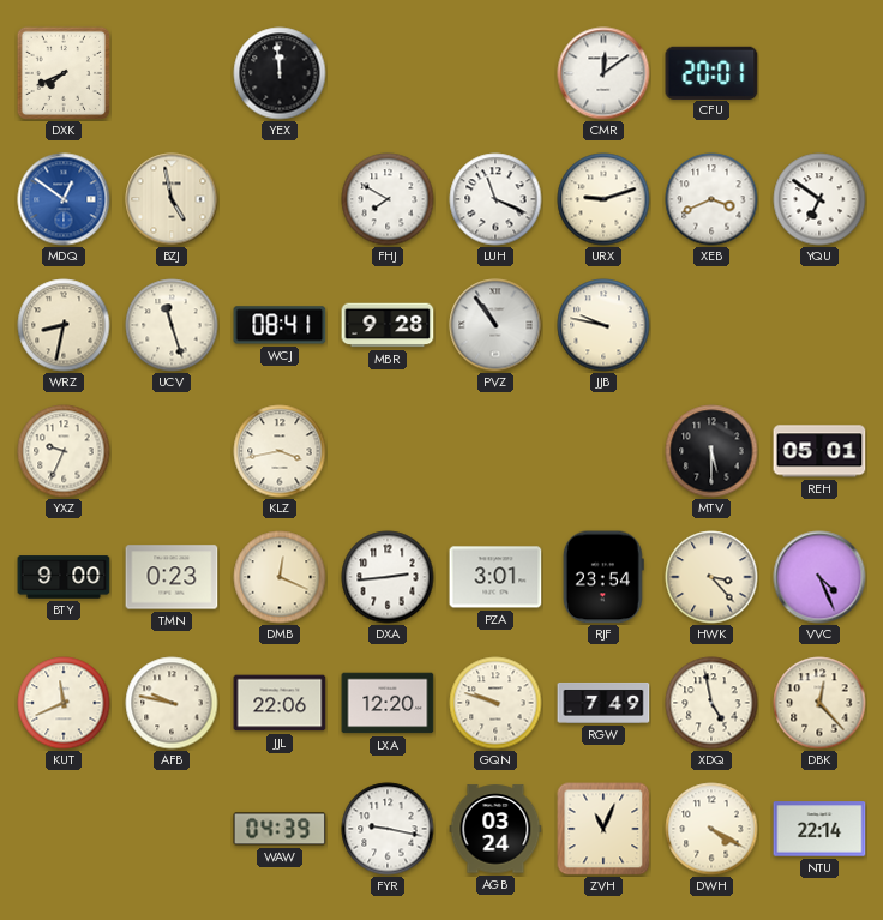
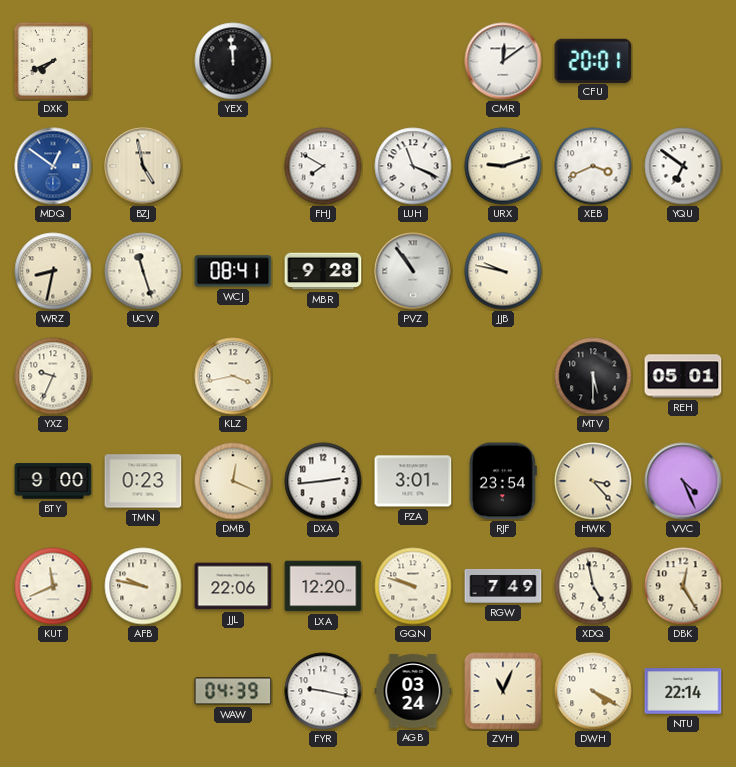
DBK: 12:23 -> 12:25 (683, 586)
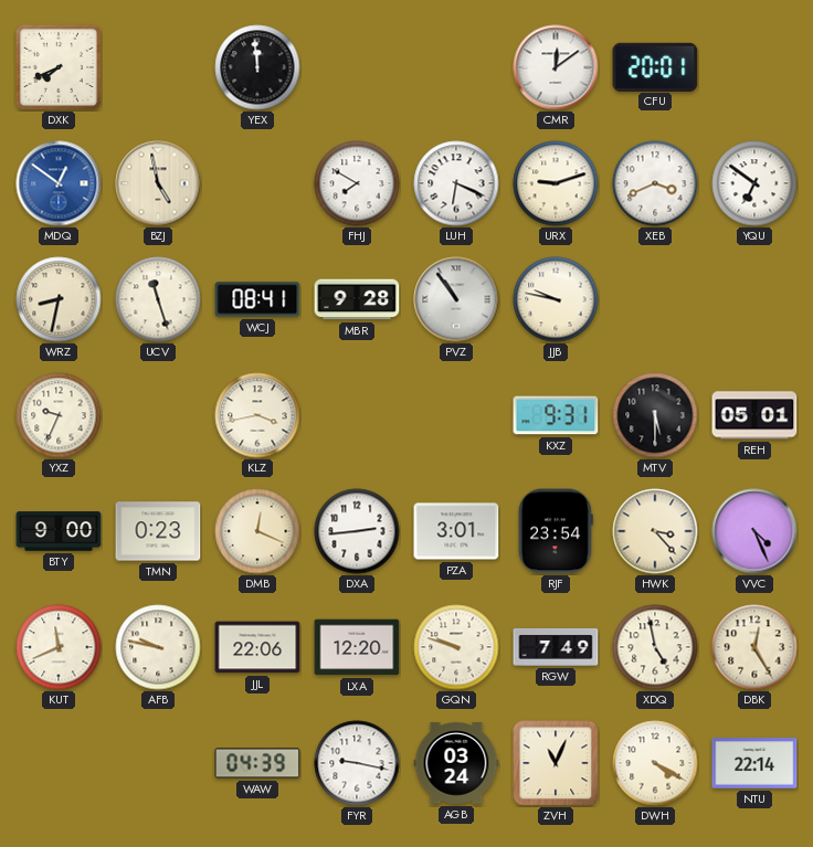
LUH: 11:19 -> 6:19 (456, 183)
KXZ: none -> 9:31 (556, 415)
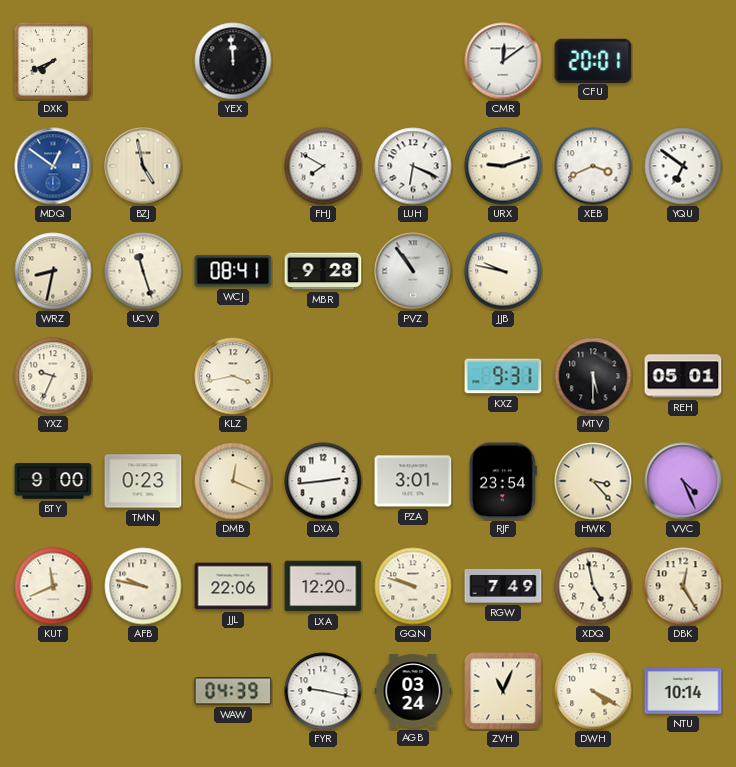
NTU: 22:14 -> 10:14 (683, 691)
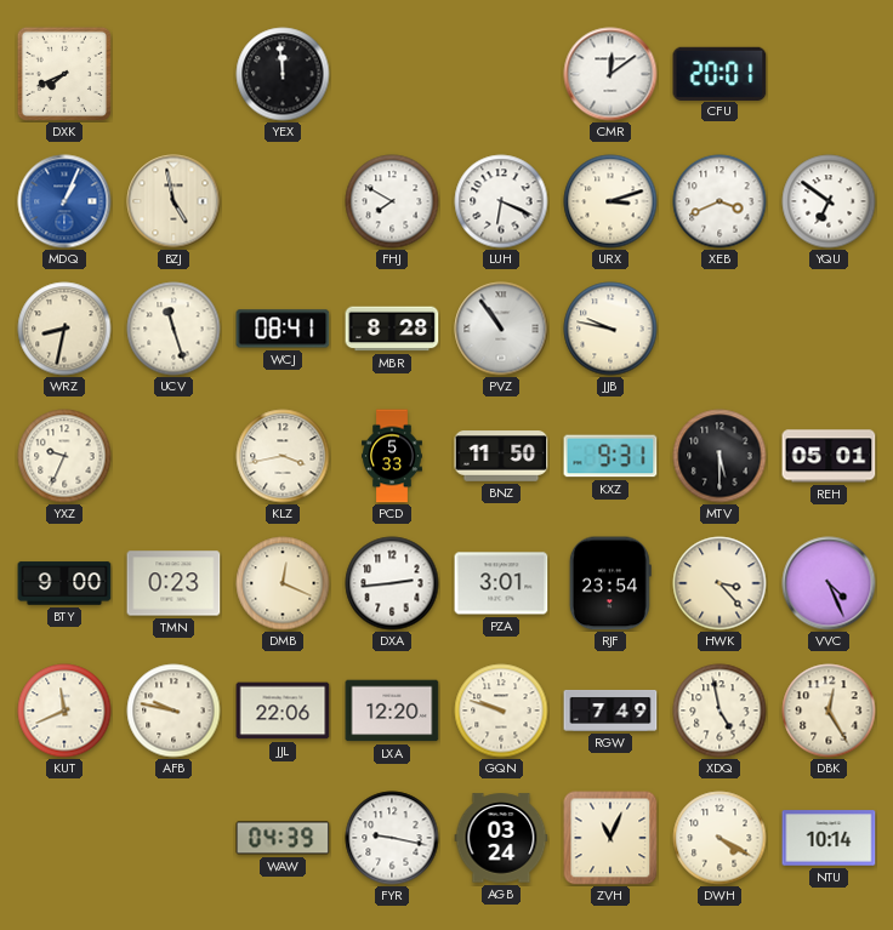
MDQ: 12:51 -> 1:04 (64, 201)
URX: 9:12 -> 3:12 (610, 201)
MBR: 9:28 -> 8:28 (392, 329)
PCD: none -> 5:33 (392, 456)
BNZ: none -> 11:50 (501, 456)
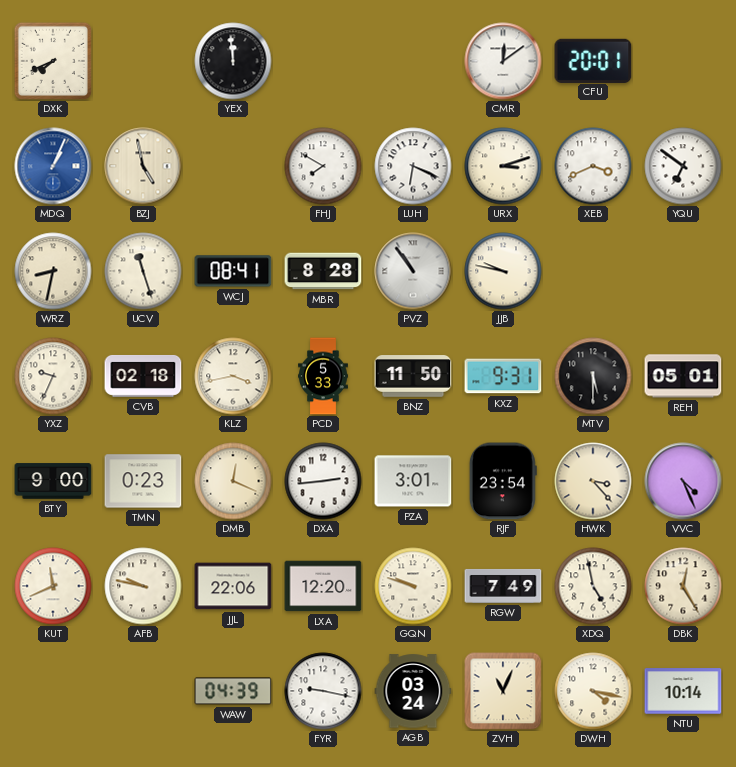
CVB: none -> 02:18 (143, 376)
DWH: 4:20 -> 4:17 (593, 691)
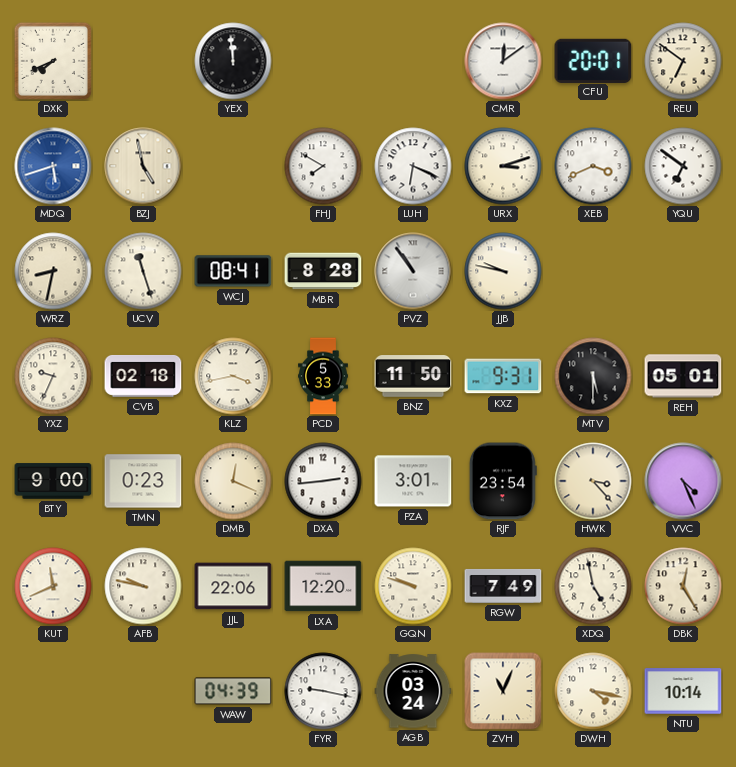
REU: none -> 6:51 (683, 61)
MDQ: 1:04 -> 5:42 (53, 166)
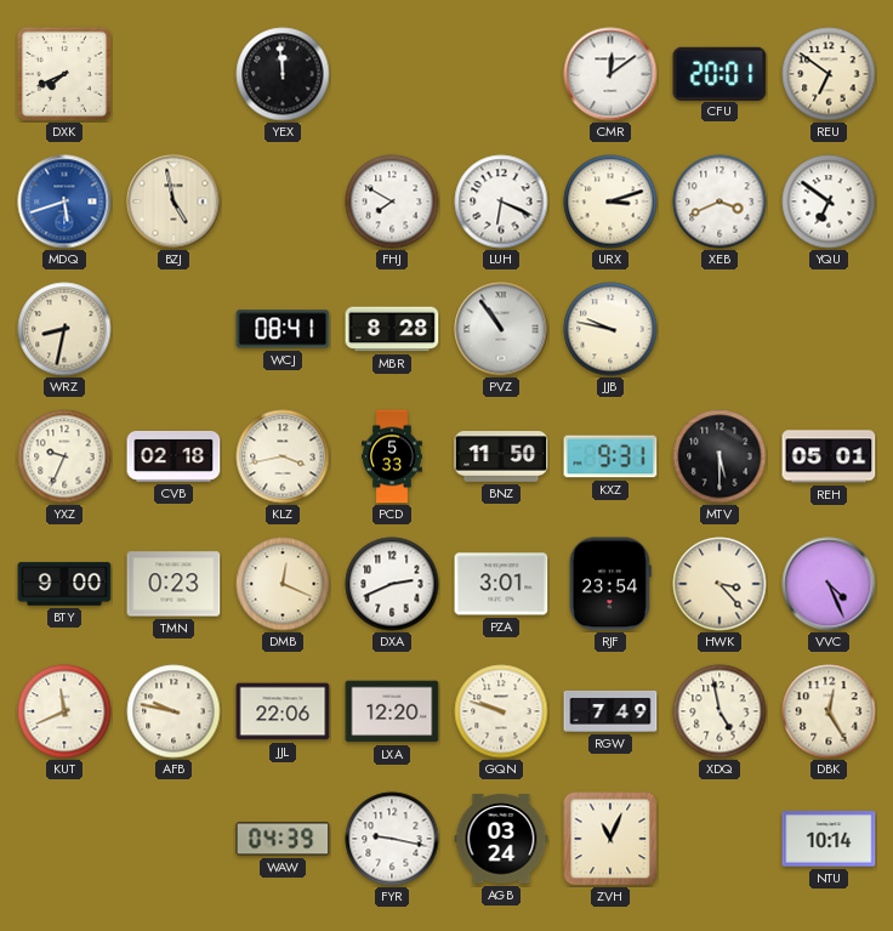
UCV: 11:27 -> none (143, 271)
DXA: 2:44 -> 2:41 (392, 584)
DWH: 4:17 -> none (593, 691)
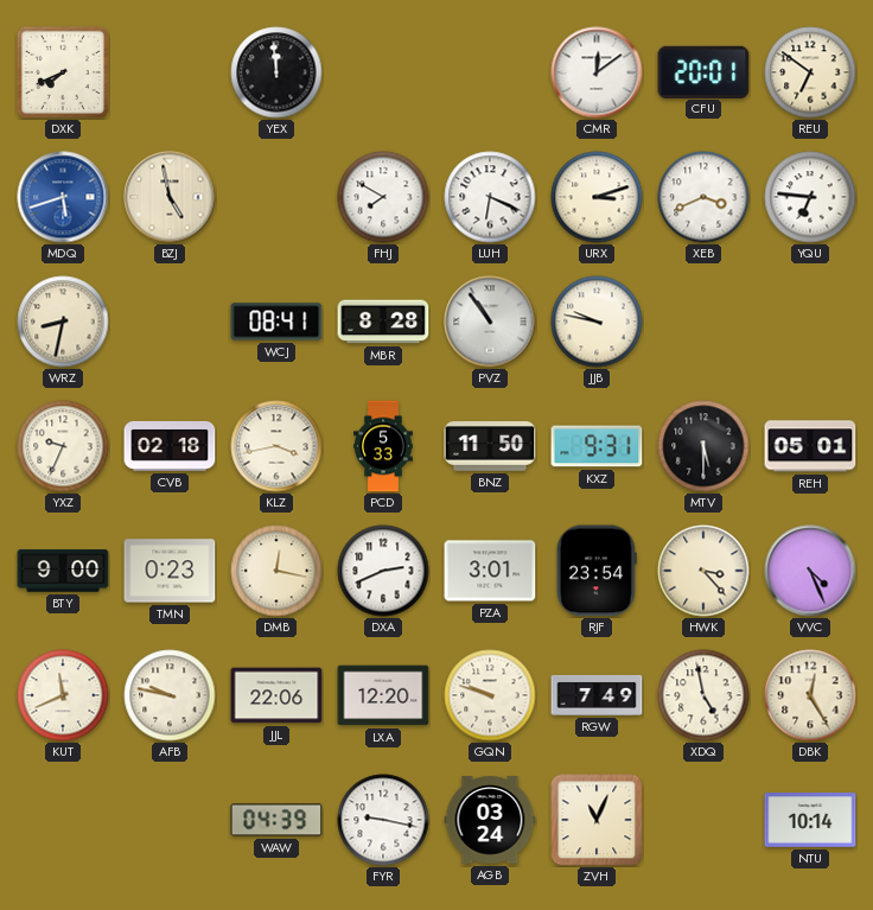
YQU: 6:51 -> 6:46 (810, 197)
DMB: 12:19 -> 12:17 (276, 571)
